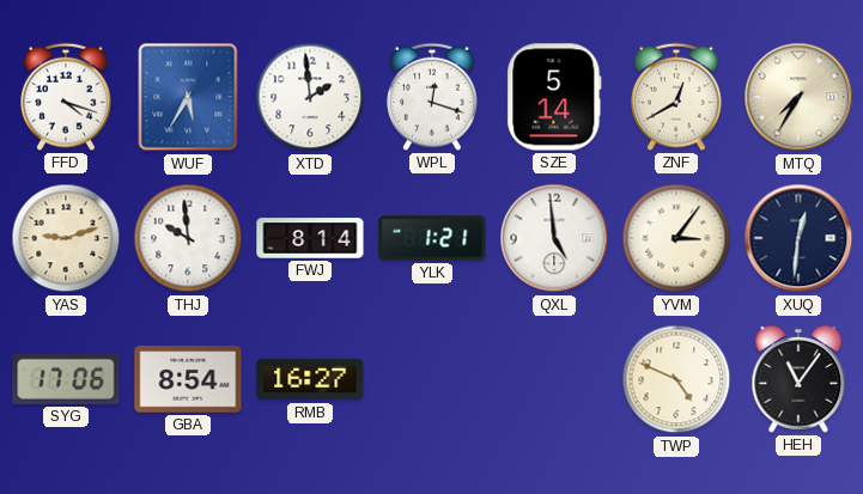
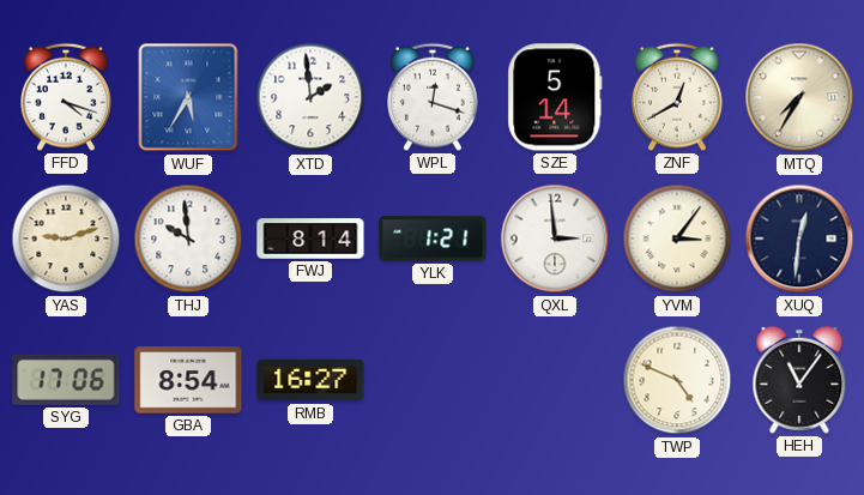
QXL: 4:59 -> 2:59 (555, 239)
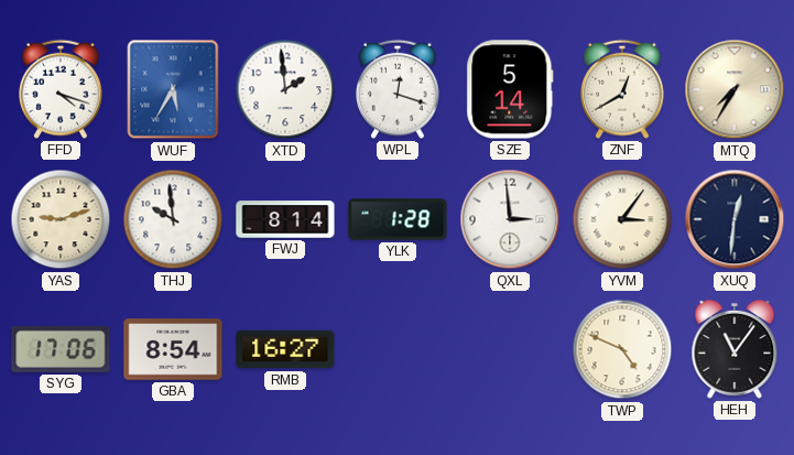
YLK: 1:21 -> 1:28 (398, 219)
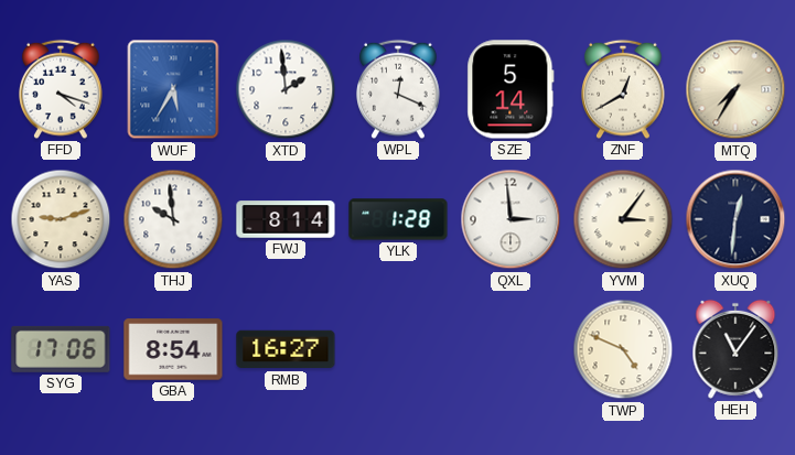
WPL: 12:18 -> 12:19 (398, 89)
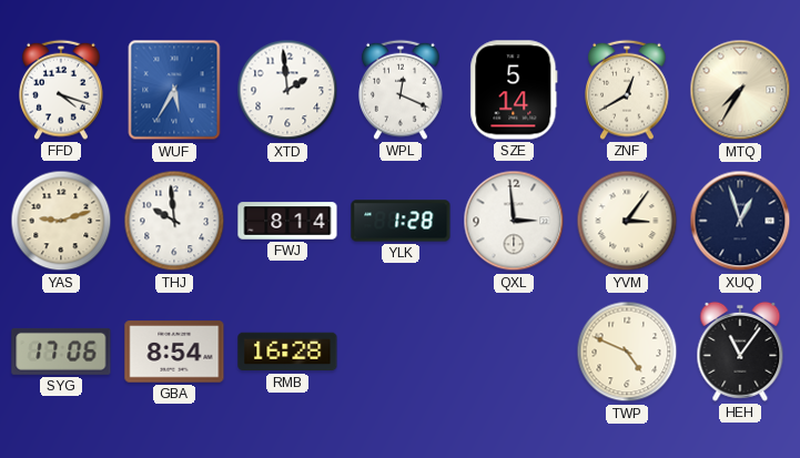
XUQ: 12:31 -> 12:57 (740, 221)
RMB: 16:27 -> 16:28 (287, 352)
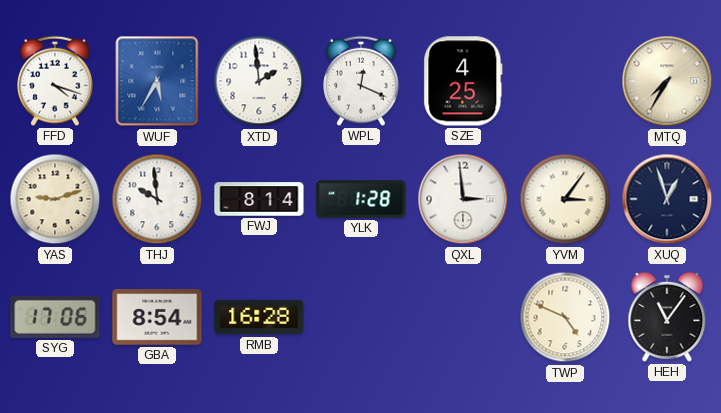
SZE: 5:14 -> 4:25 (463, 81)
ZNF: 12:40 -> none (627, 90)
